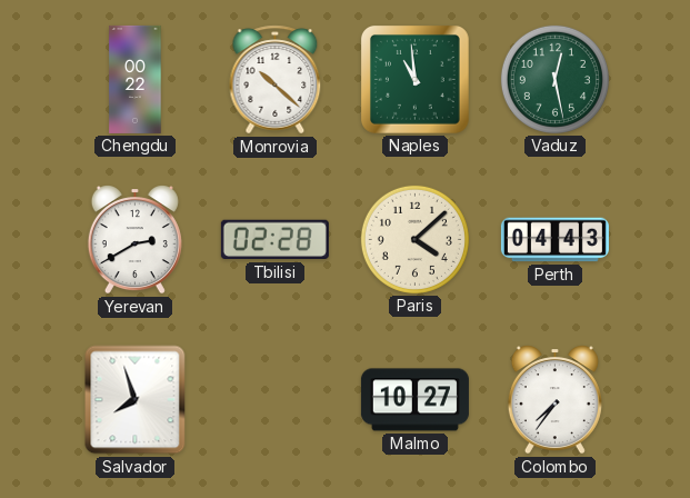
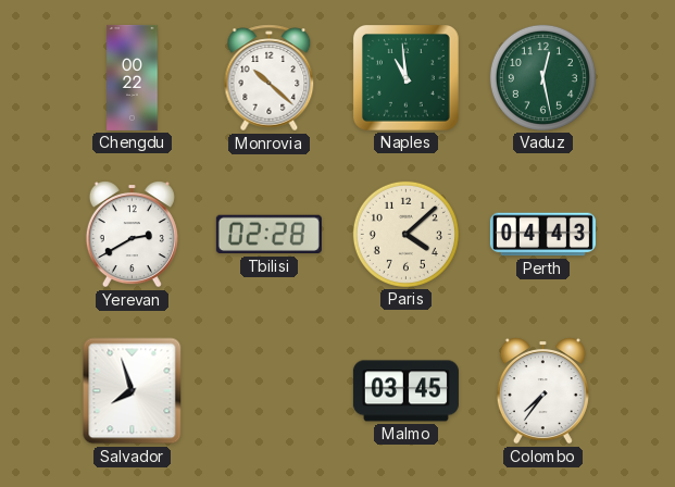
Malmo: 10:27 -> 03:45 (405, 391)
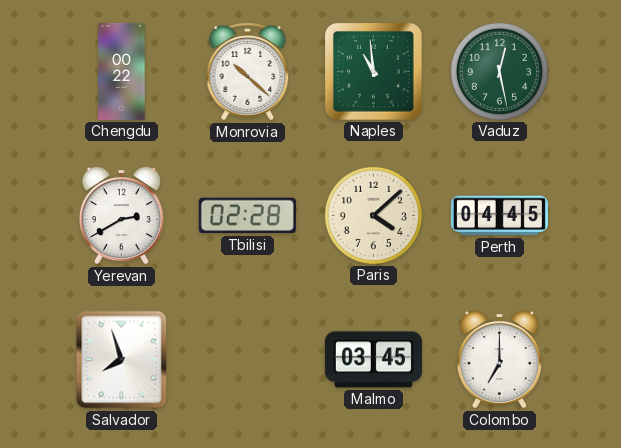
Perth: 04:43 -> 04:45 (499, 216)
Colombo: 7:36 -> 7:00 (499, 360)
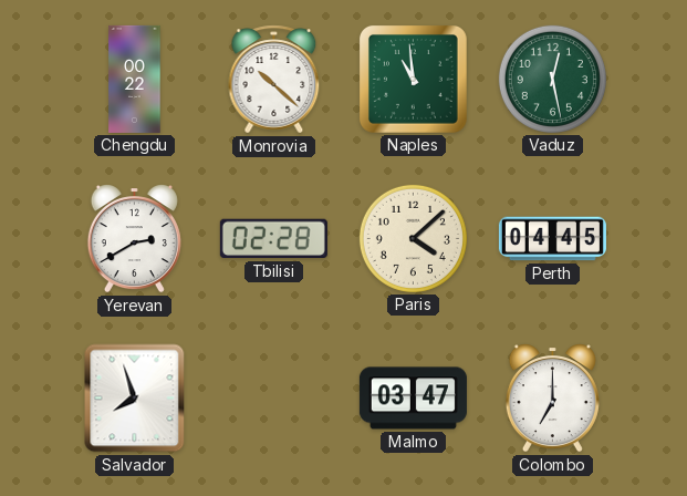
Malmo: 03:45 -> 03:47 (413, 399)
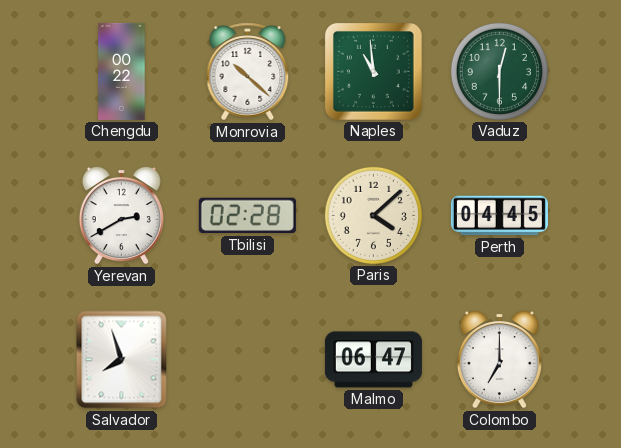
Vaduz: 12:28 -> 12:30 (499, 71)
Malmo: 03:47 -> 06:47 (373, 360)
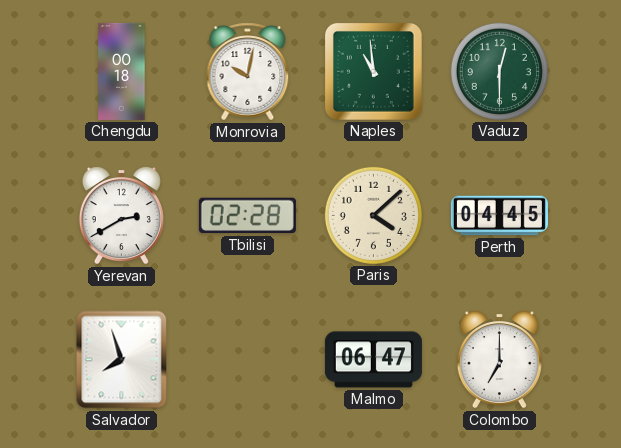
Chengdu: 00:22 -> 00:18 (122, 71)
Monrovia: 10:22 -> 10:02 (248, 72)
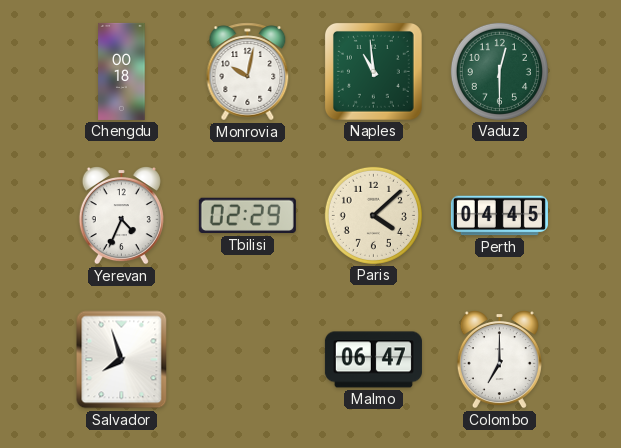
Yerevan: 2:40 -> 4:34 (121, 216)
Tbilisi: 02:28 -> 02:29 (247, 216)
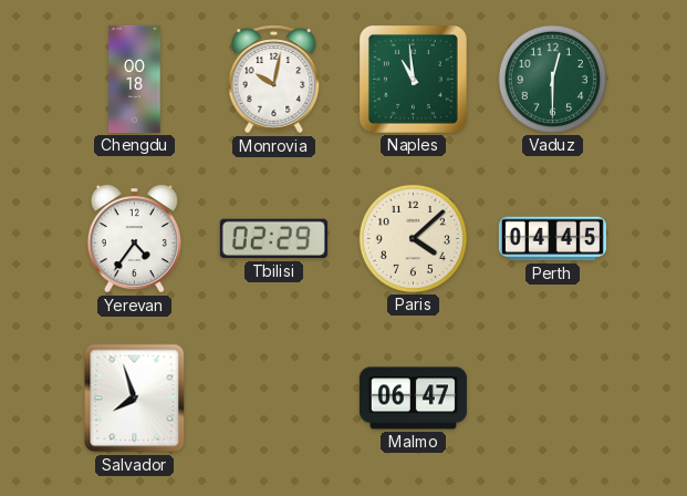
Yerevan: 4:34 -> 4:36 (134, 239)
Colombo: 7:00 -> none (499, 360)
